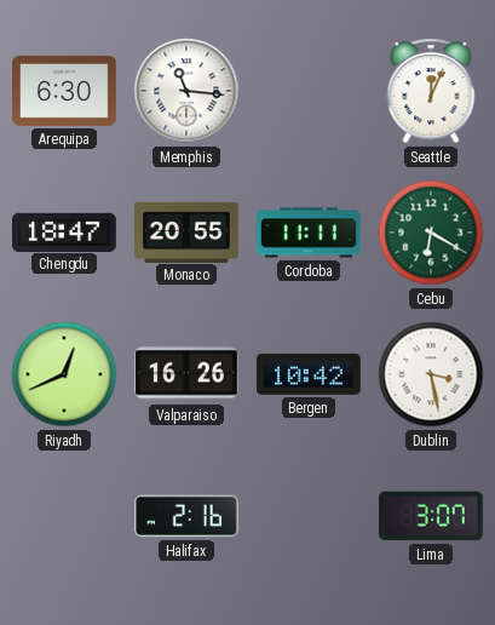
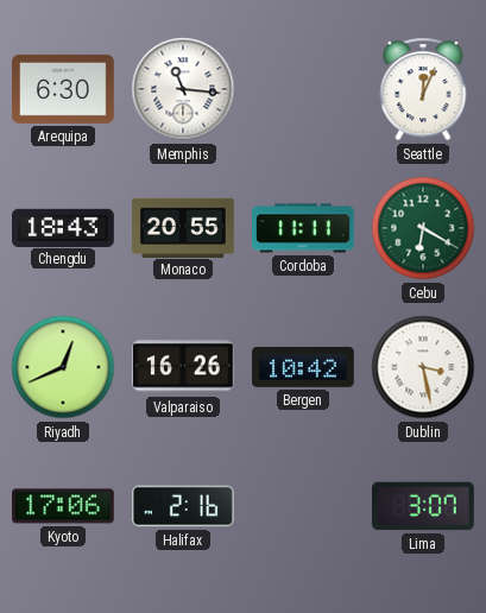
Chengdu: 18:47 -> 18:43 (64, 227)
Kyoto: none -> 17:06 (64, 506)
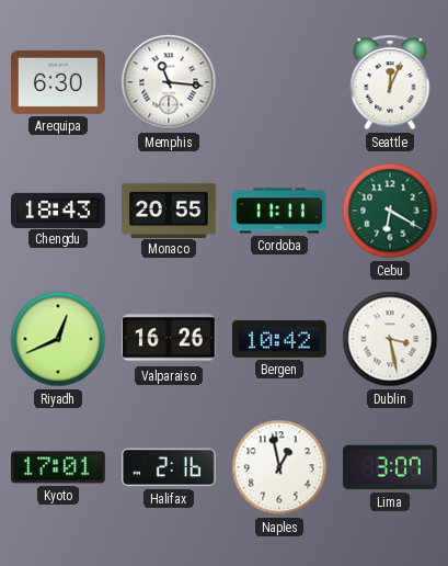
Kyoto: 17:06 -> 17:01 (59, 467)
Naples: none -> 12:58 (279, 467)
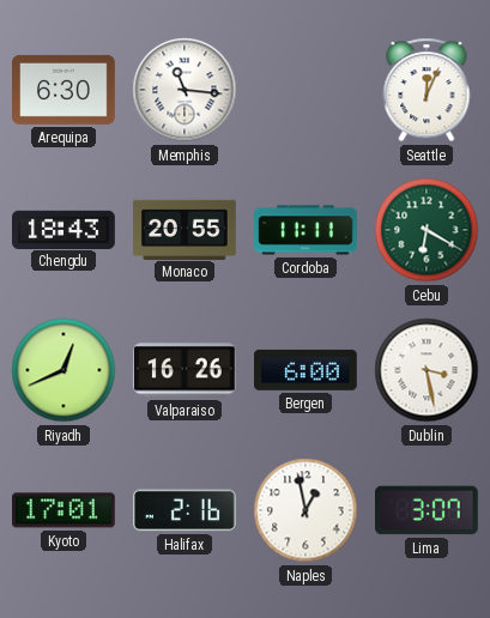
Bergen: 10:42 -> 6:00 (307, 370)
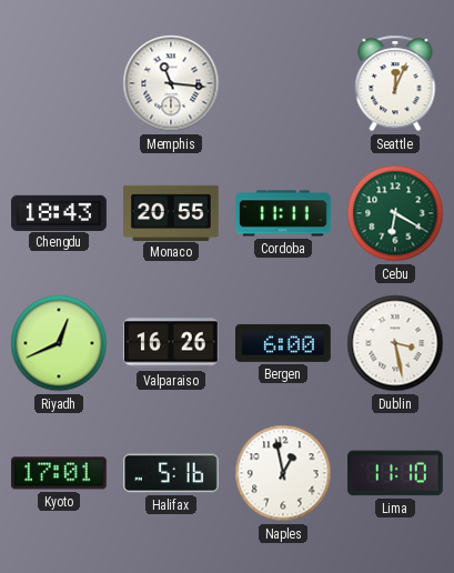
Arequipa: 6:30 -> none (65, 90)
Halifax: 2:16 -> 5:16 (172, 473)
Lima: 3:07 -> 11:10 (396, 473)
